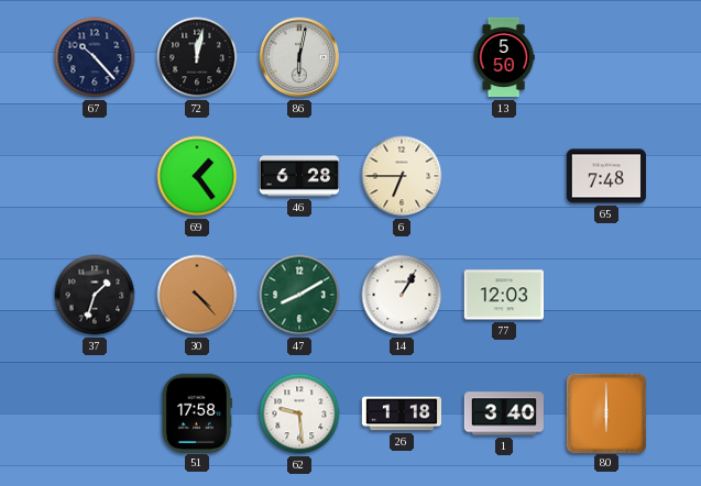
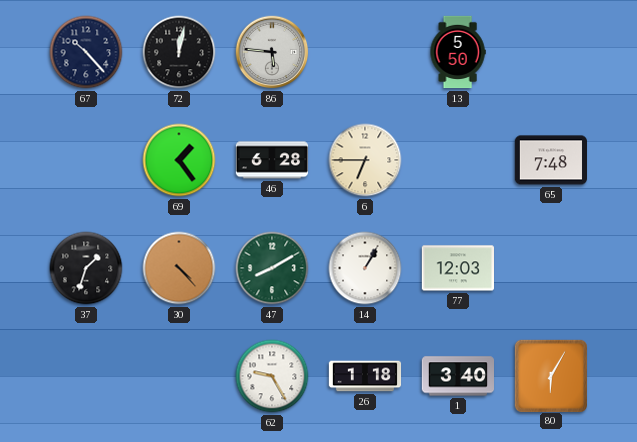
86: 6:02 -> 5:46 (272, 52)
51: 17:58 -> none (196, 412)
62: 9:29 -> 9:25 (272, 376)
80: 6:00 -> 6:05 (550, 375)
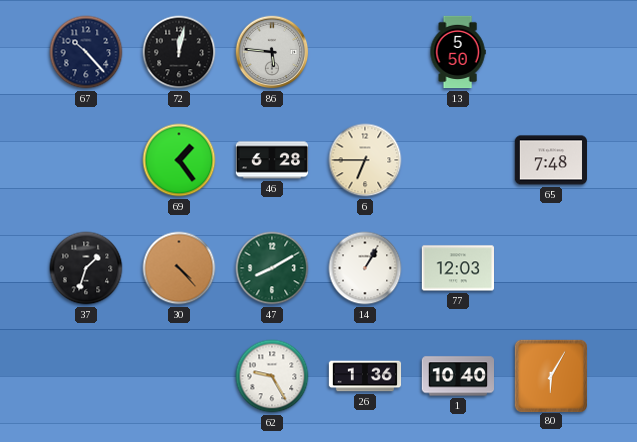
26: 1:18 -> 1:36 (365, 376)
1: 3:40 -> 10:40 (457, 376)
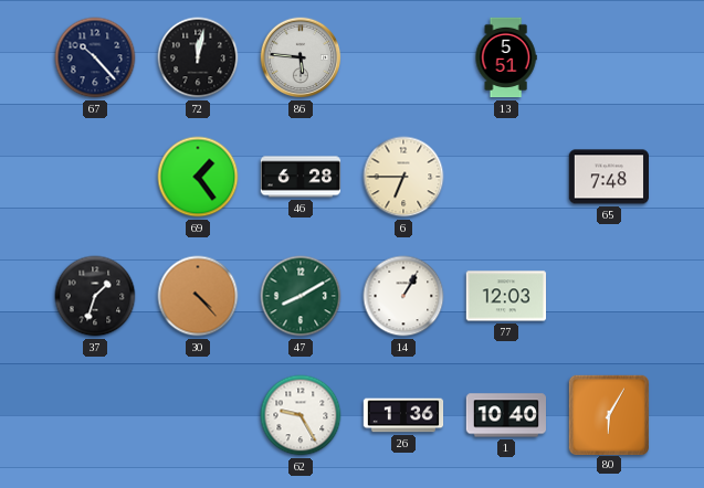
13: 5:50 -> 5:51 (506, 57)
